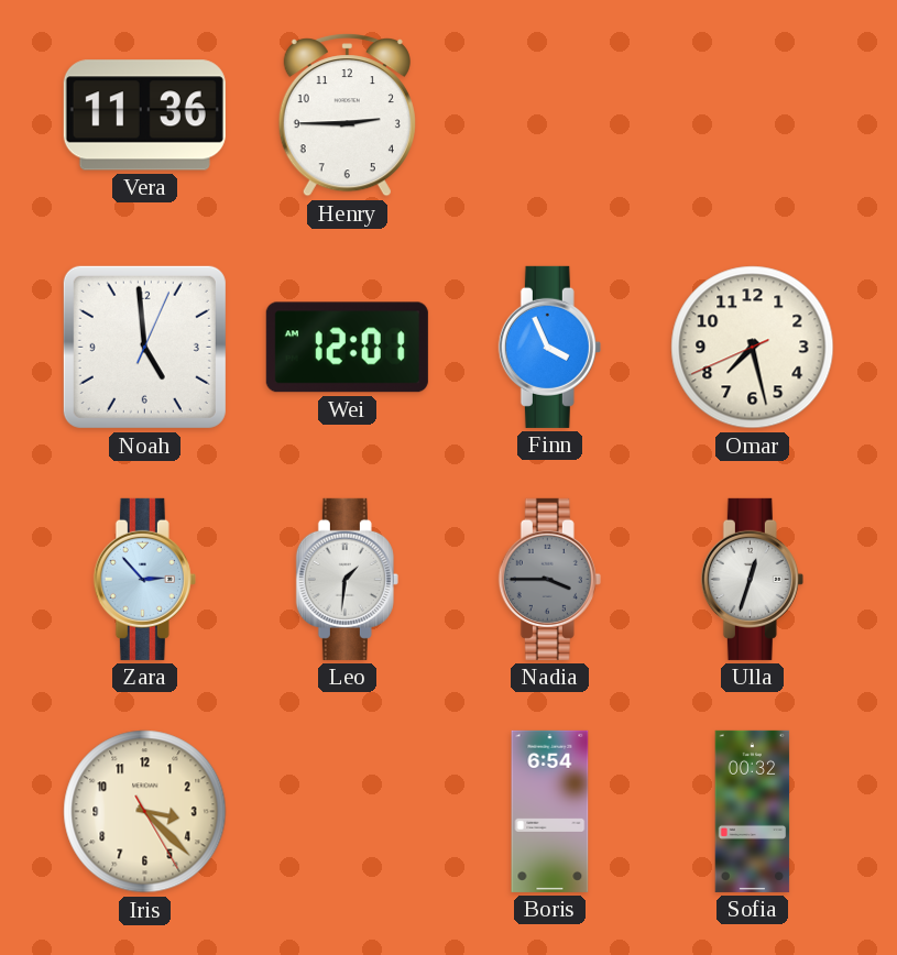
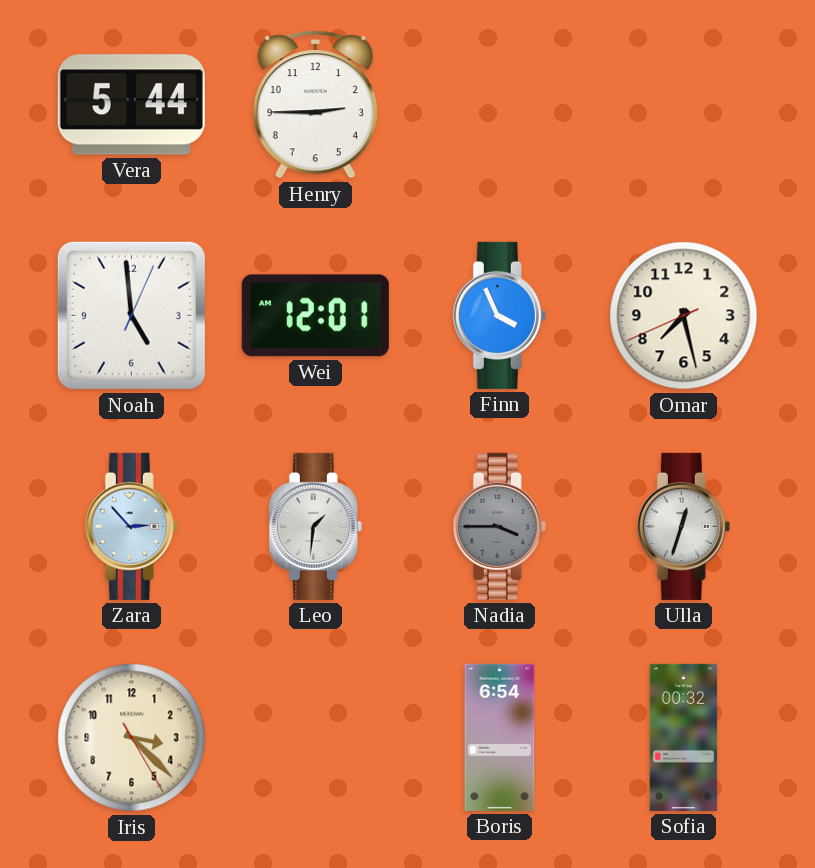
Vera: 11:36 -> 5:44 (131, 105)
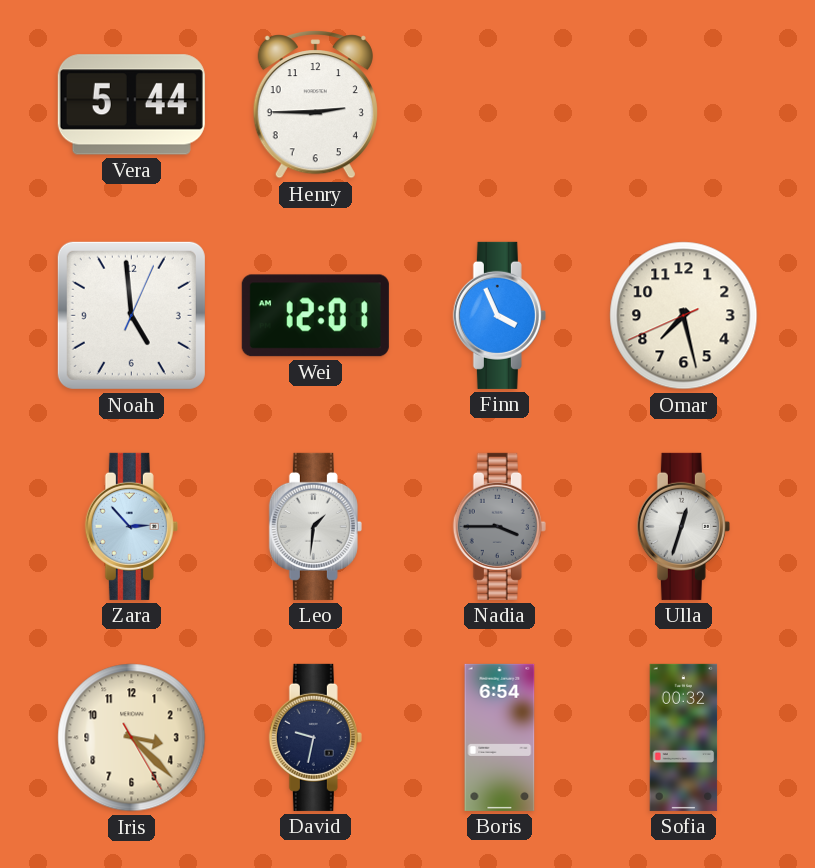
David: none -> 9:32 (315, 737)
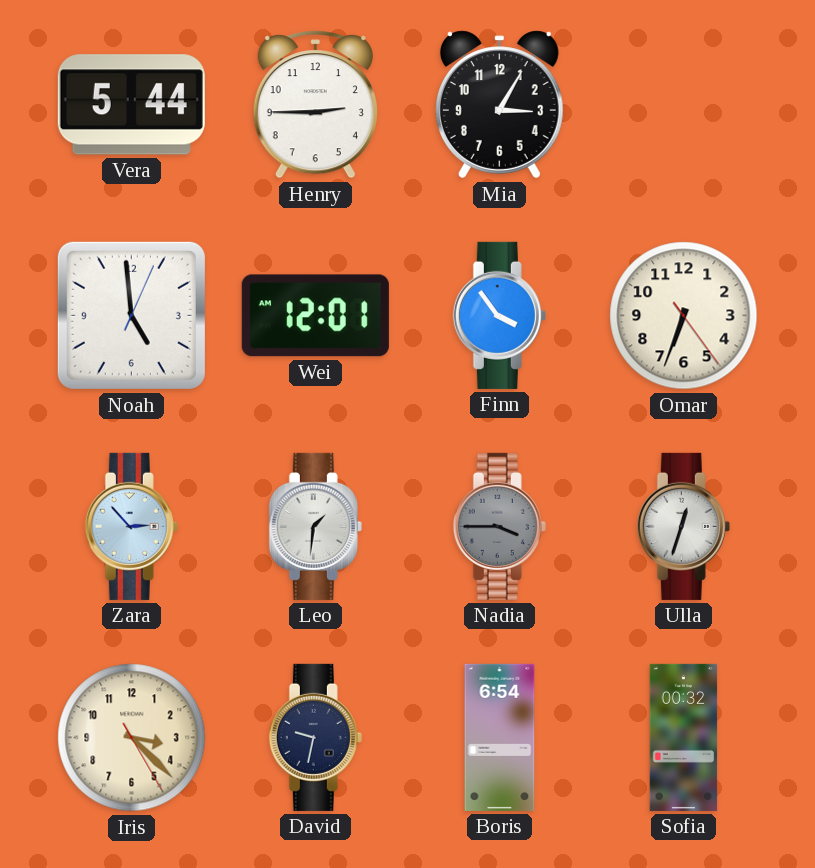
Mia: none -> 3:05 (499, 105)
Finn: 3:56 -> 3:54 (499, 315)
Omar: 7:27 -> 6:33 (684, 316)
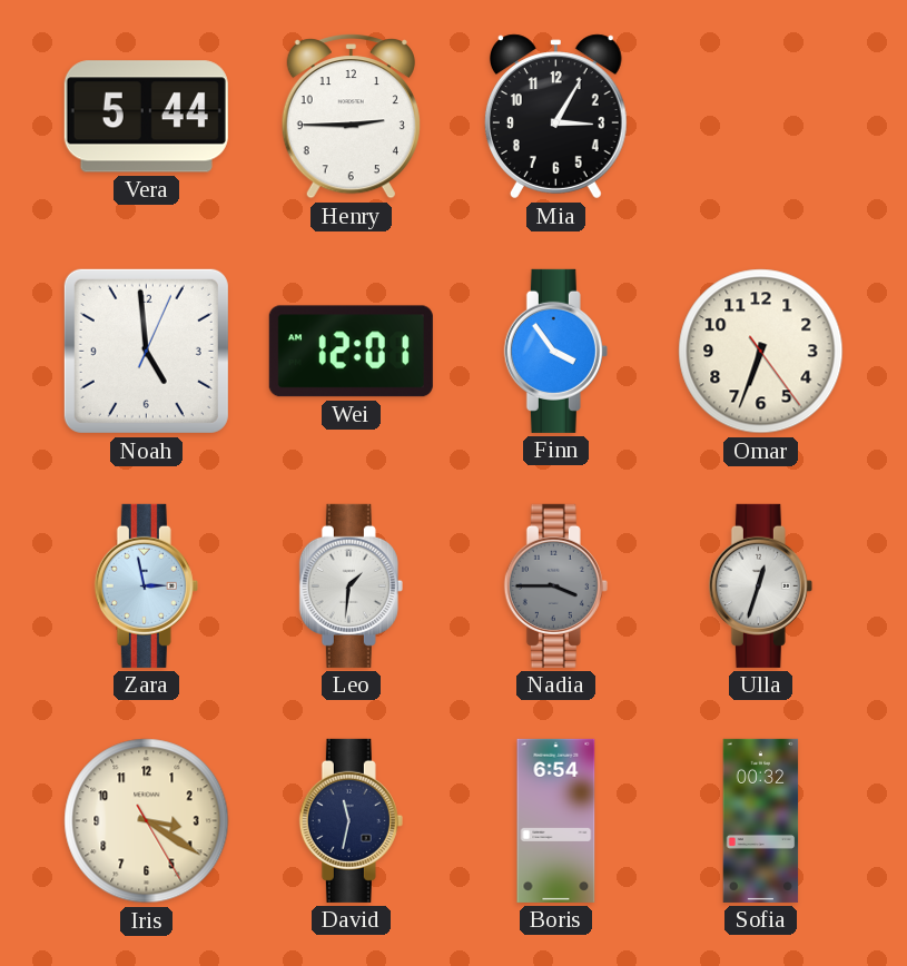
Zara: 2:53 -> 2:58 (146, 585)
Iris: 3:22 -> 3:20 (147, 821)
David: 9:32 -> 11:32 (351, 820)
